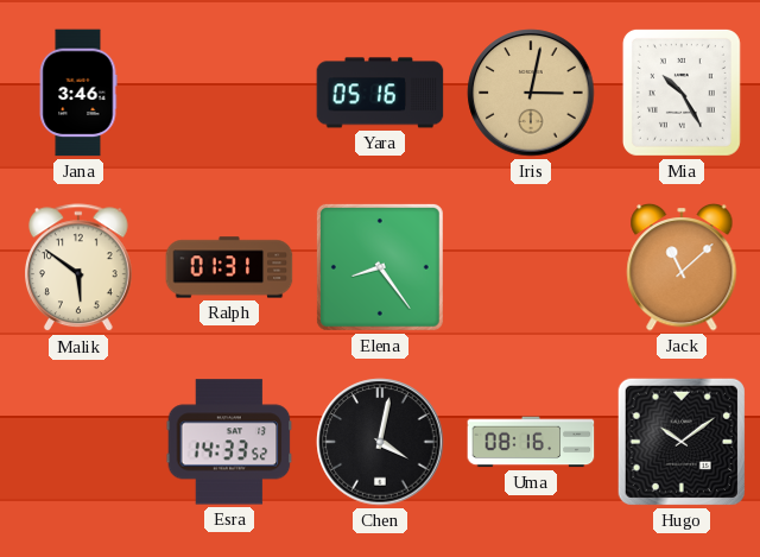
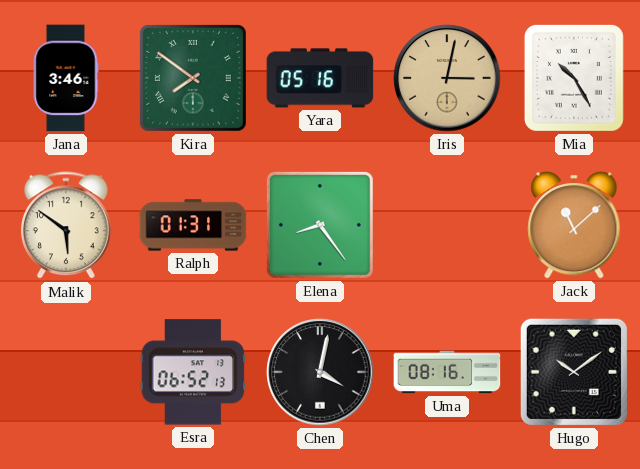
Kira: none -> 7:51 (193, 78)
Esra: 14:33 -> 06:52 (193, 372)
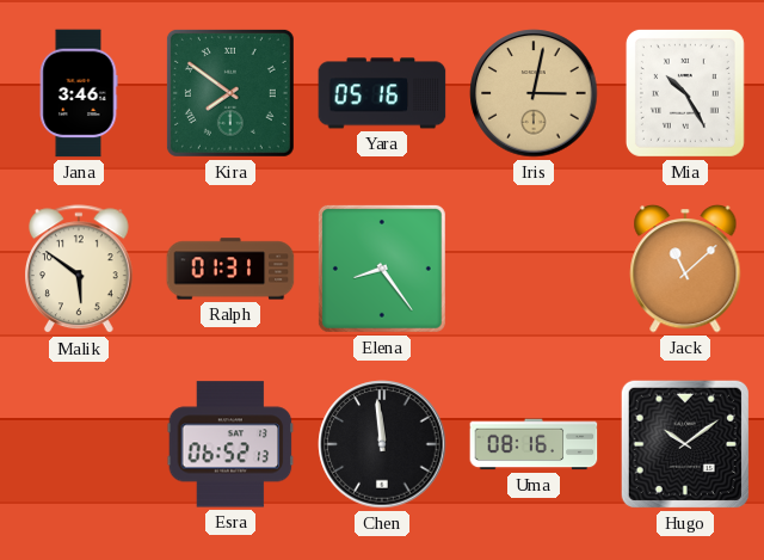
Chen: 4:02 -> 11:59 (382, 444)
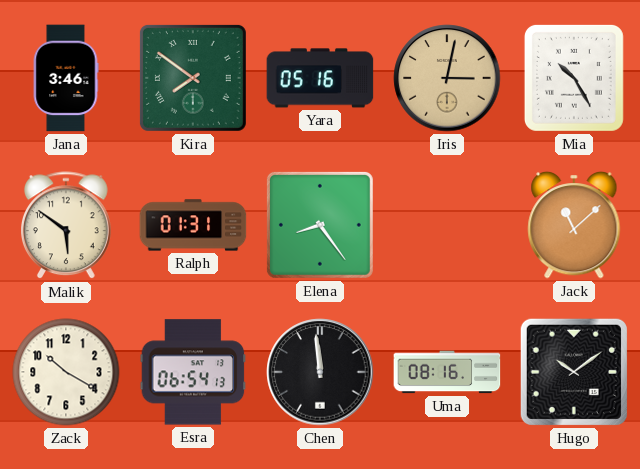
Zack: none -> 10:20 (66, 372)
Esra: 06:52 -> 06:54 (193, 372)
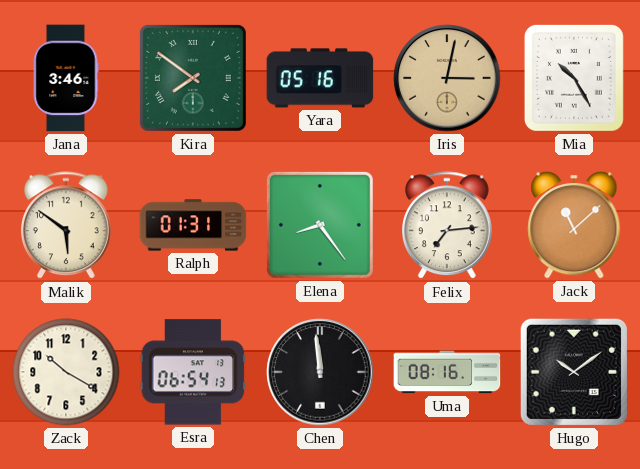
Felix: none -> 7:14 (448, 226)
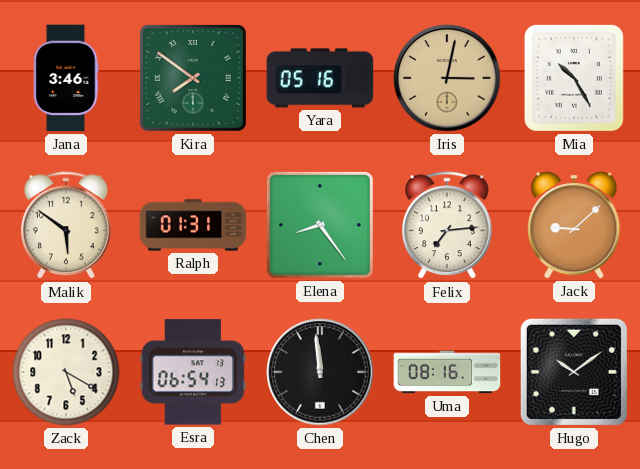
Jack: 11:08 -> 9:08 (574, 225)
Zack: 10:20 -> 5:20 (66, 372)
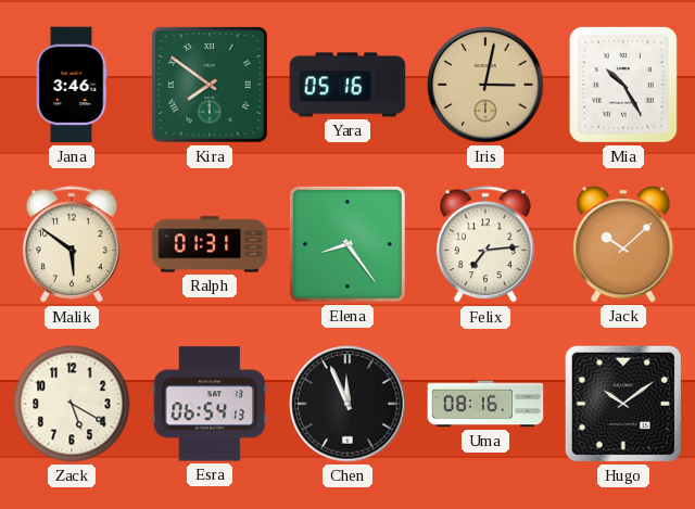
Jack: 9:08 -> 10:08 (623, 244)
Chen: 11:59 -> 11:56 (347, 404)
